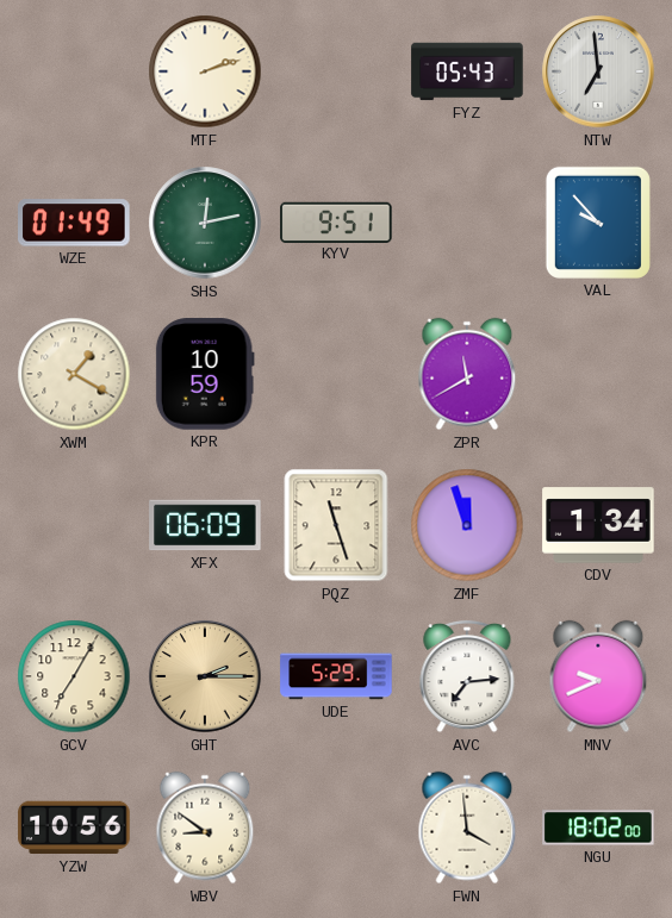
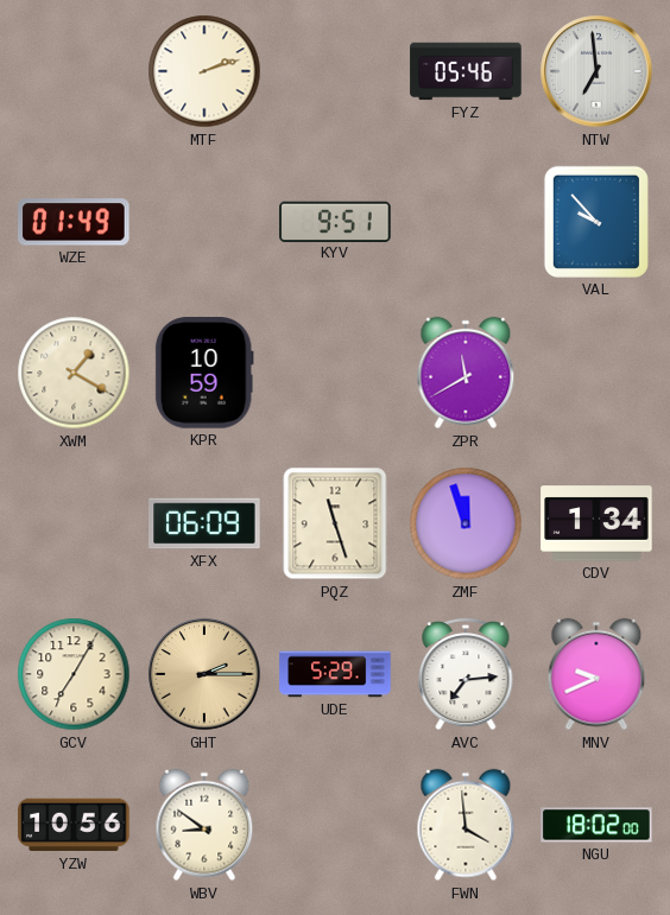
FYZ: 05:43 -> 05:46 (466, 71)
SHS: 12:13 -> none (205, 223)
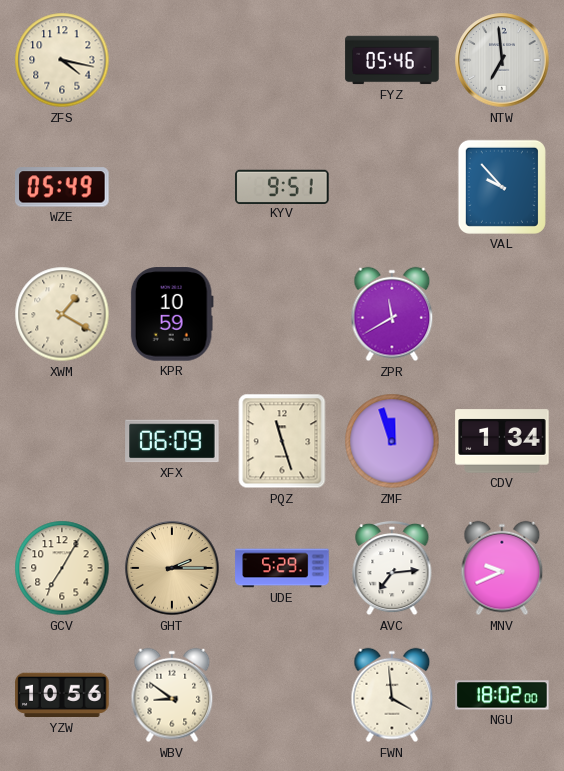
ZFS: none -> 4:17 (62, 60)
MTF: 2:12 -> none (204, 71)
WZE: 01:49 -> 05:49 (63, 187)
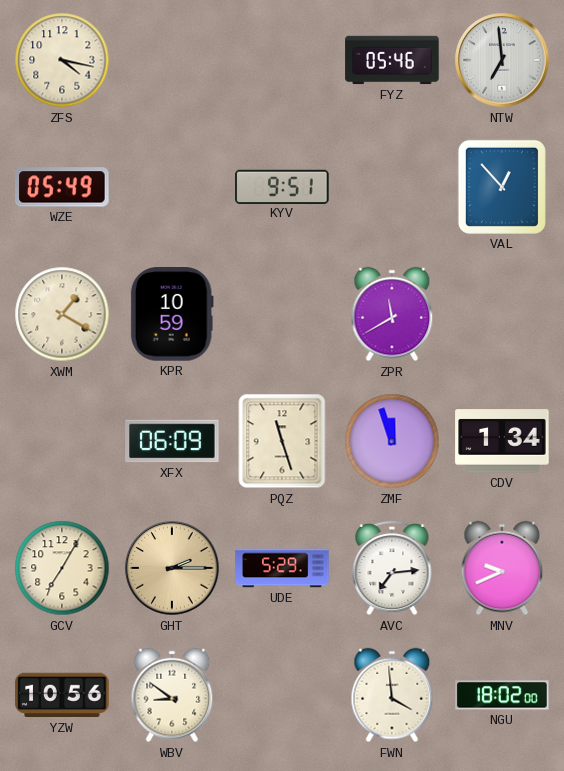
VAL: 9:53 -> 12:53 (502, 187)
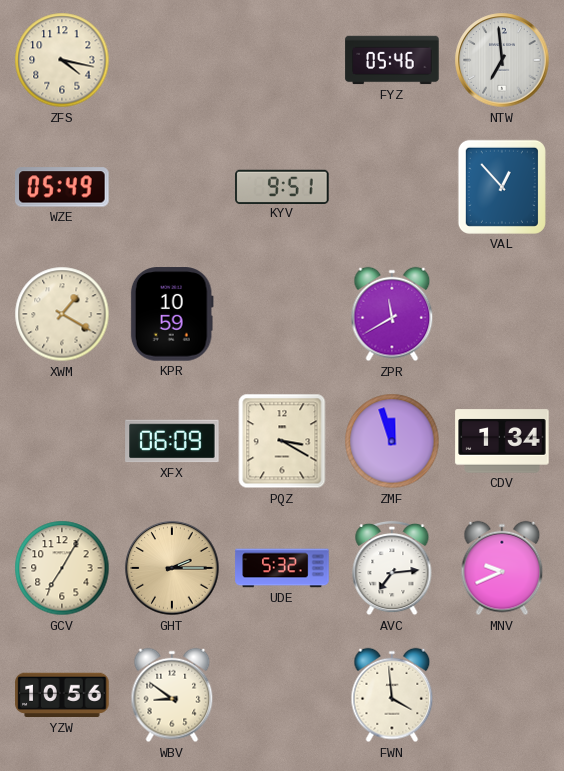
PQZ: 11:27 -> 3:20 (282, 441)
UDE: 5:29 -> 5:32 (282, 568)
NGU: 18:02 -> none (502, 695)
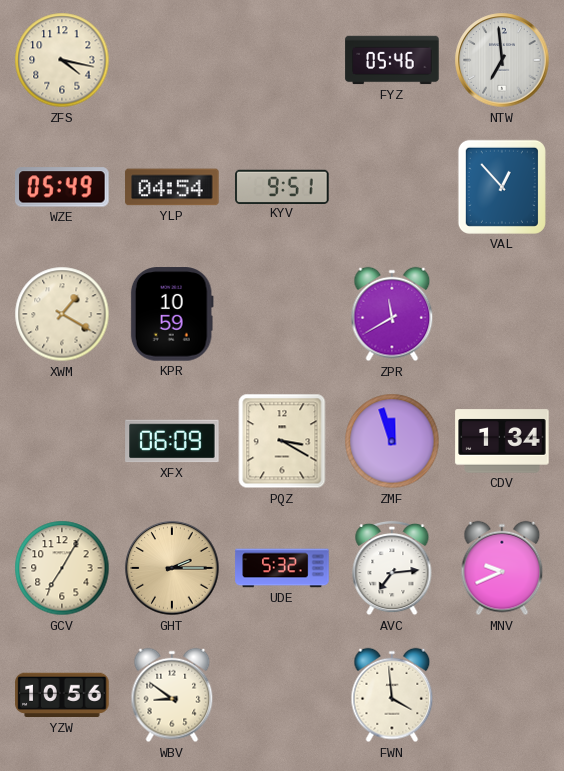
YLP: none -> 04:54 (172, 187)
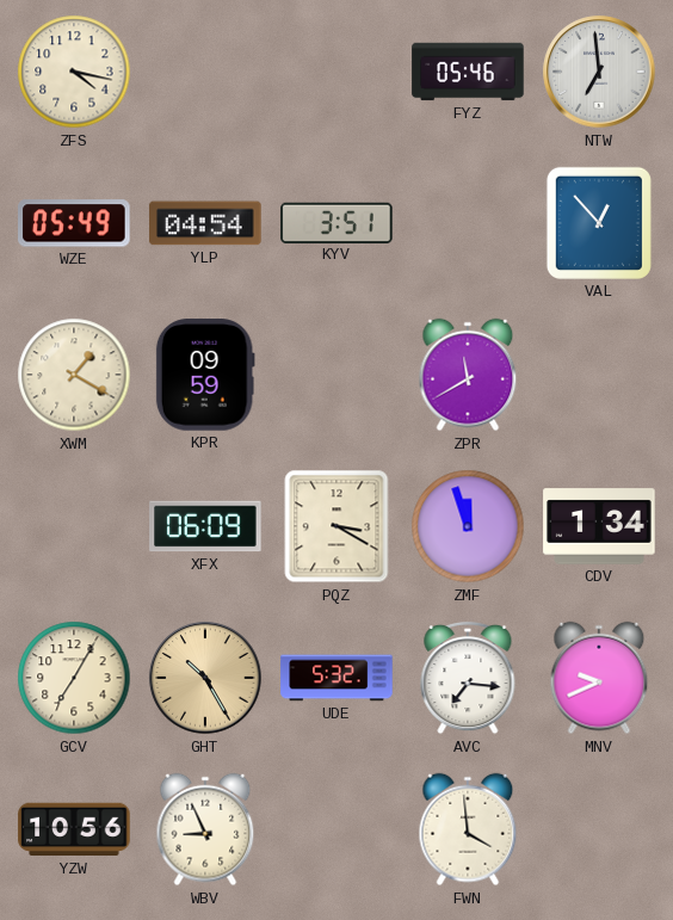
KYV: 9:51 -> 3:51 (336, 222)
KPR: 10:59 -> 09:59 (205, 375)
GHT: 2:15 -> 10:25 (205, 678)
AVC: 7:14 -> 7:16 (468, 678)
WBV: 8:51 -> 8:56 (205, 829)
